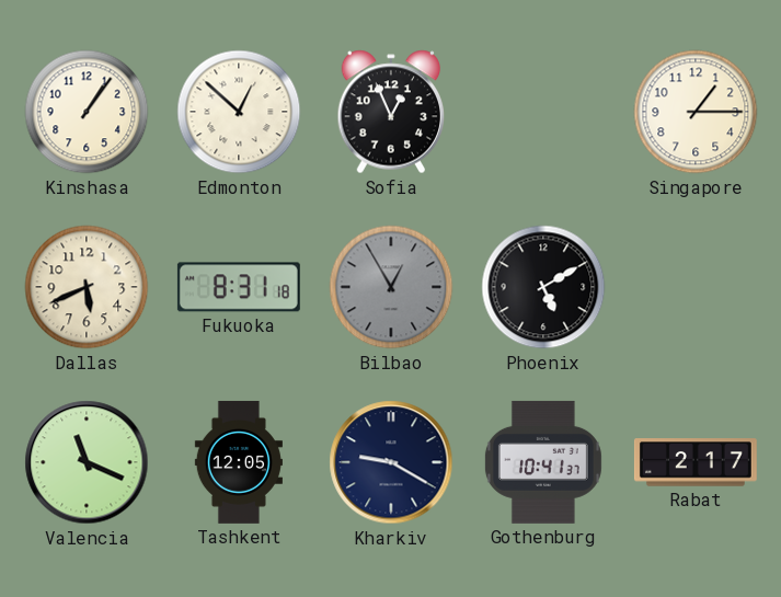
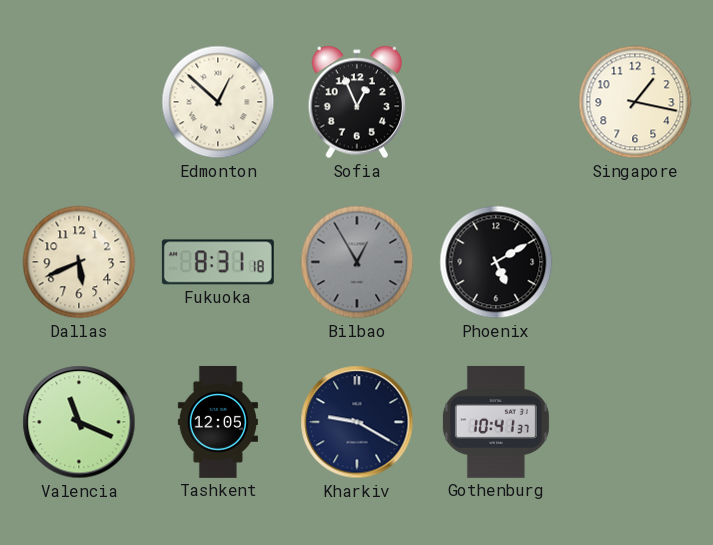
Kinshasa: 1:06 -> none (87, 112)
Singapore: 1:15 -> 1:17 (635, 102)
Rabat: 2:17 -> none (696, 462)
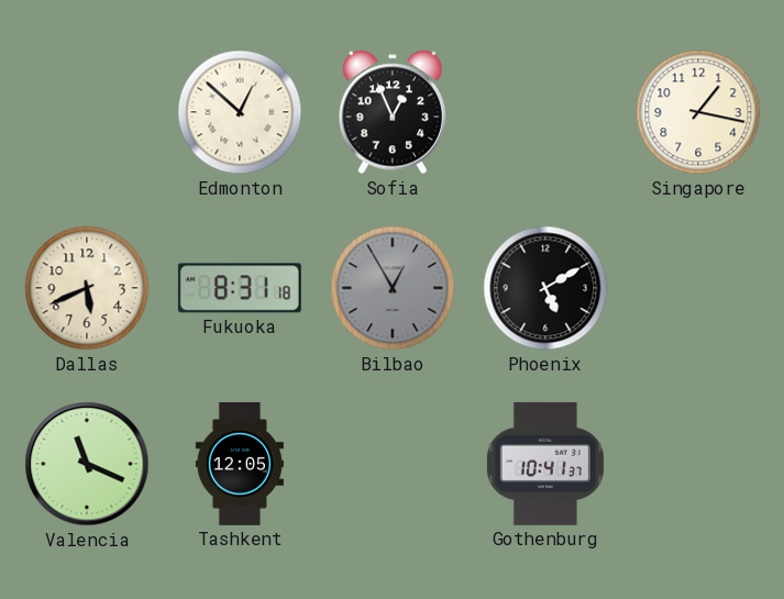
Kharkiv: 9:20 -> none (357, 422)
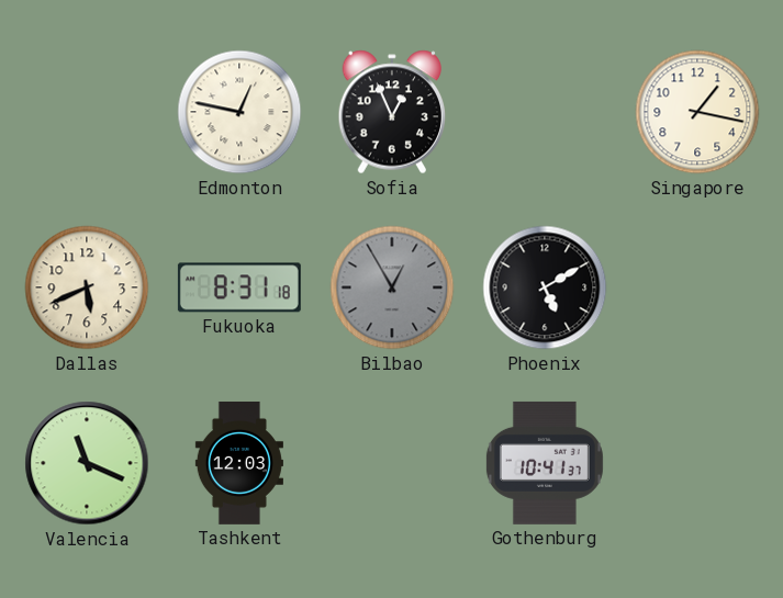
Edmonton: 12:52 -> 12:47 (239, 112)
Tashkent: 12:05 -> 12:03 (239, 463)
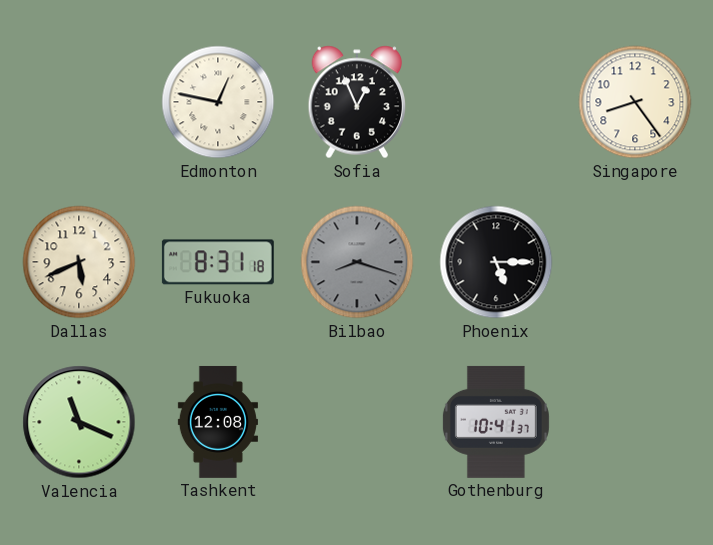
Singapore: 1:17 -> 8:24 (635, 102)
Bilbao: 12:55 -> 8:18 (357, 262)
Phoenix: 5:10 -> 5:15 (496, 262)
Tashkent: 12:03 -> 12:08 (218, 422)
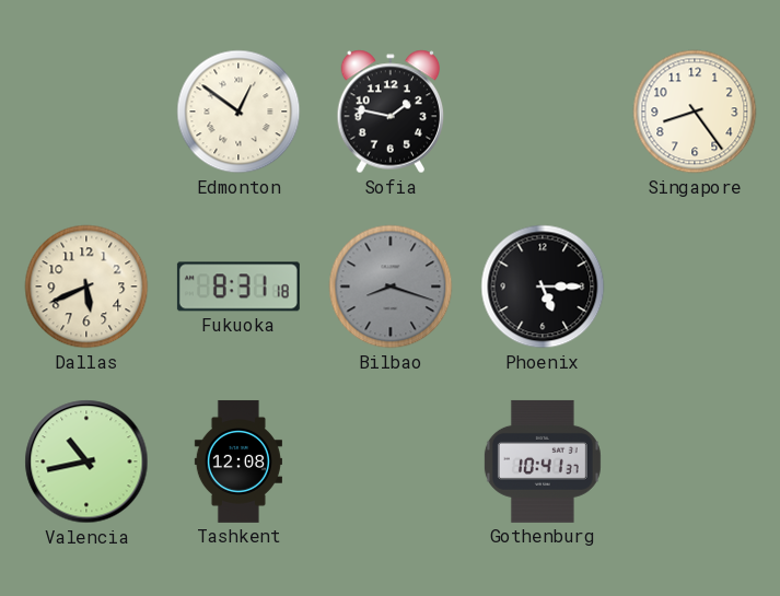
Edmonton: 12:47 -> 12:51 (238, 112)
Sofia: 12:56 -> 1:47 (391, 112)
Valencia: 11:19 -> 10:43 (86, 461)
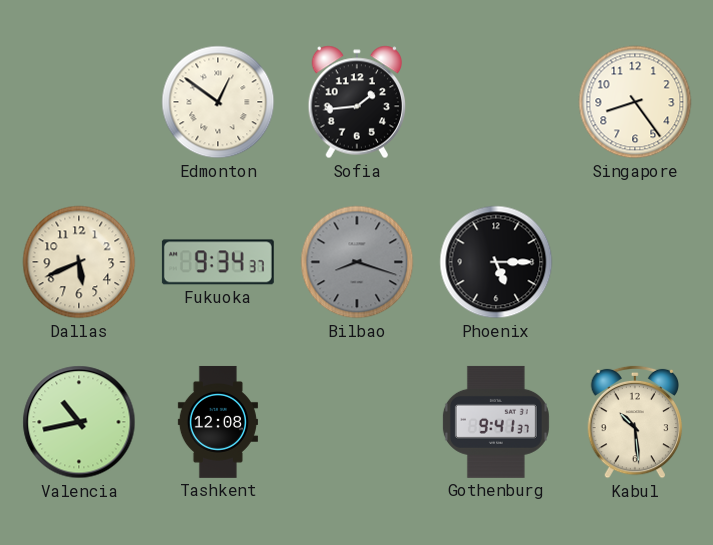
Sofia: 1:47 -> 1:44 (357, 102)
Fukuoka: 8:31 -> 9:34 (218, 262)
Gothenburg: 10:41 -> 9:41 (496, 422)
Kabul: none -> 10:29 (635, 422)
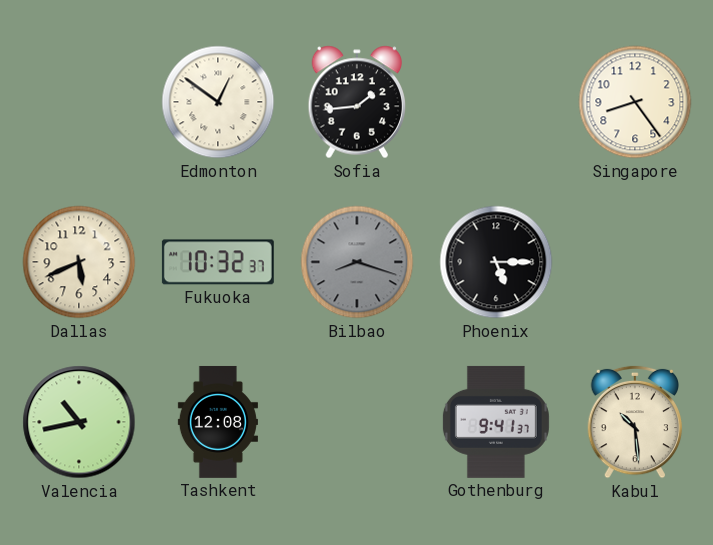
Fukuoka: 9:34 -> 10:32 (218, 262)
